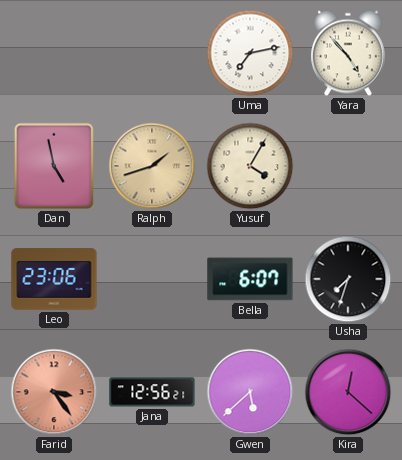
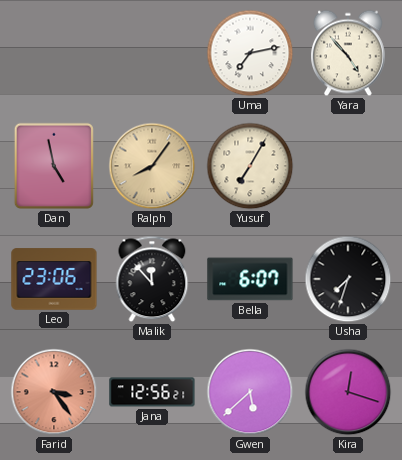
Ralph: 1:42 -> 8:06 (152, 166)
Yusuf: 4:05 -> 7:05 (250, 166)
Malik: none -> 11:53 (152, 279)
Kira: 12:22 -> 12:18 (348, 392)
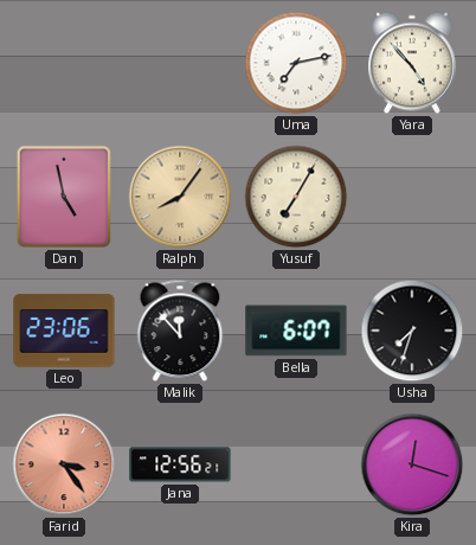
Gwen: 5:38 -> none (250, 392)
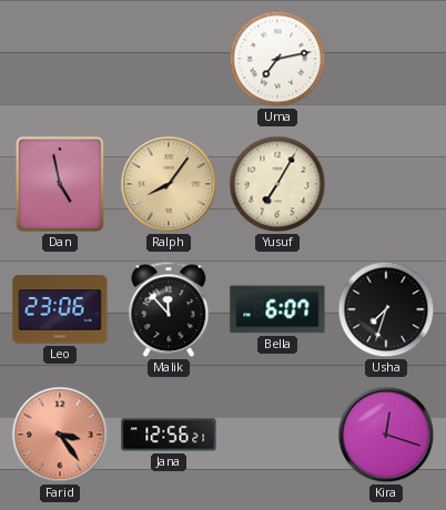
Yara: 4:53 -> none (413, 63)
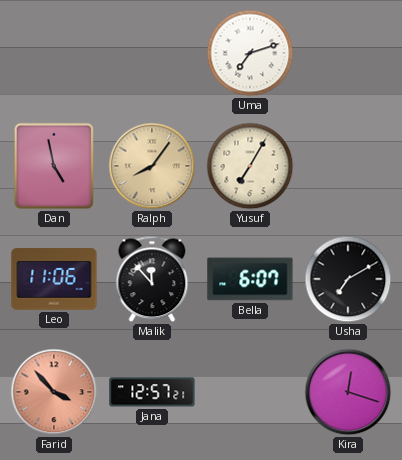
Uma: 7:13 -> 7:12 (250, 53)
Leo: 23:06 -> 11:06 (54, 279)
Usha: 7:33 -> 7:10 (348, 279)
Farid: 3:24 -> 3:53 (54, 392)
Jana: 12:56 -> 12:57 (152, 392)
